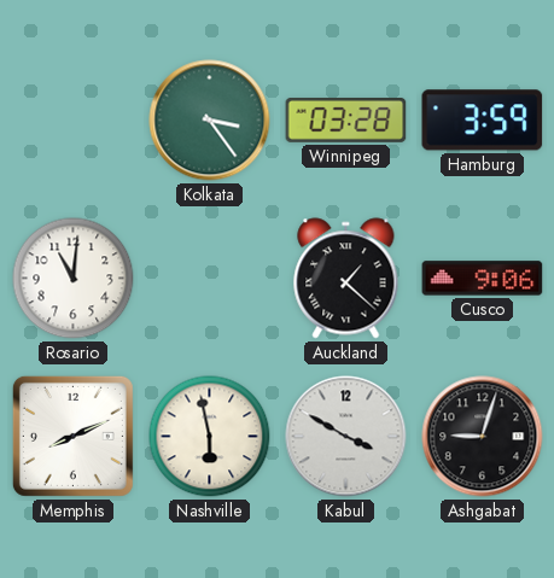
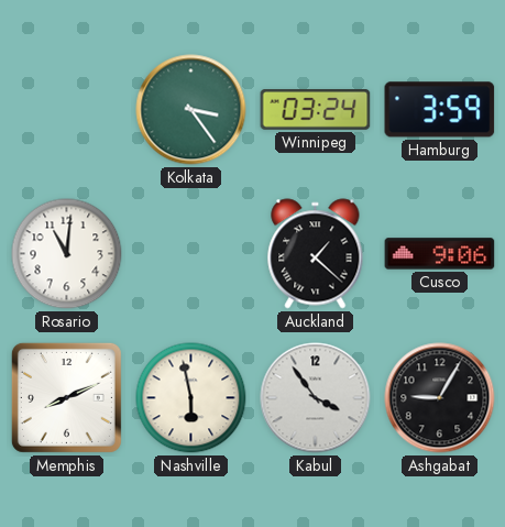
Winnipeg: 03:28 -> 03:24 (316, 110)
Kabul: 3:50 -> 3:54 (316, 398)
Ashgabat: 9:03 -> 9:05 (440, 398)
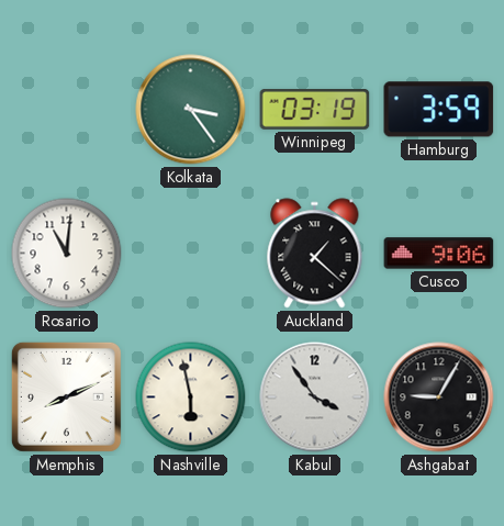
Winnipeg: 03:24 -> 03:19 (315, 110)
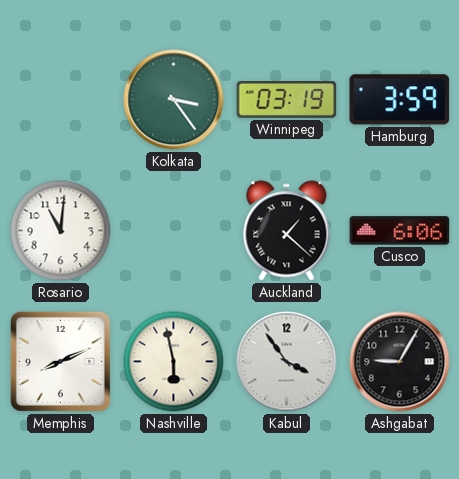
Cusco: 9:06 -> 6:06 (400, 231)
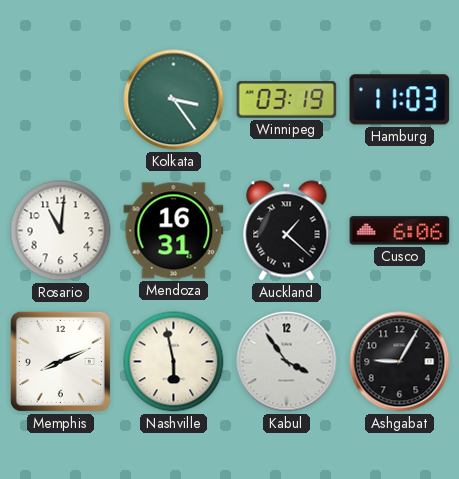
Hamburg: 3:59 -> 11:03 (400, 100)
Mendoza: none -> 16:31 (174, 231)
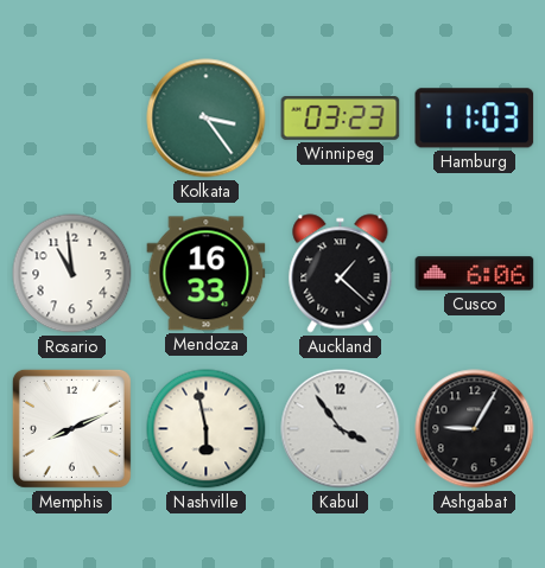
Winnipeg: 03:19 -> 03:23 (341, 119)
Rosario: 11:01 -> 10:59 (72, 274)
Mendoza: 16:31 -> 16:33 (207, 274)
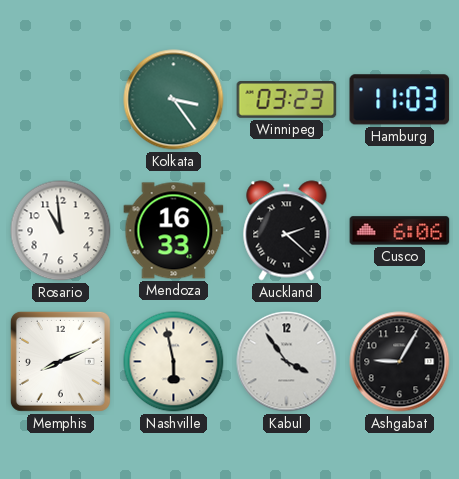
Auckland: 1:22 -> 2:22 (287, 231)
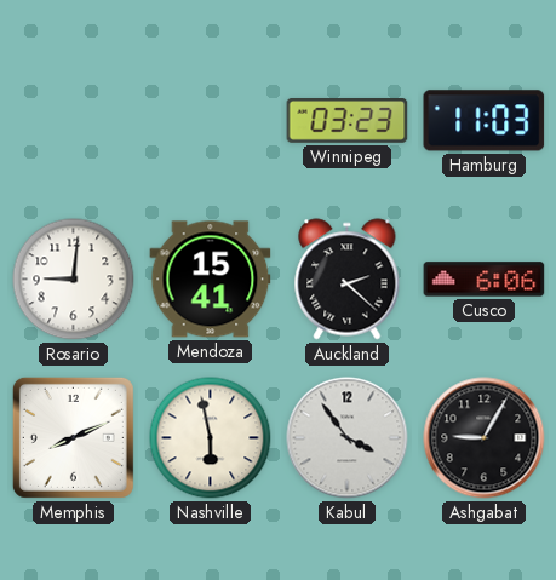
Kolkata: 3:24 -> none (174, 100)
Rosario: 10:59 -> 9:01 (74, 280)
Mendoza: 16:33 -> 15:41 (211, 280)
